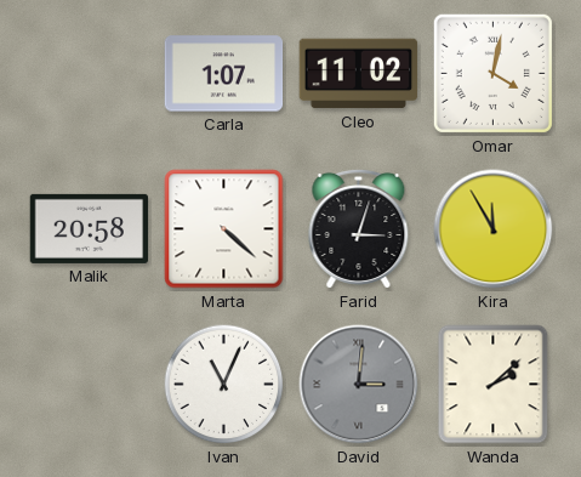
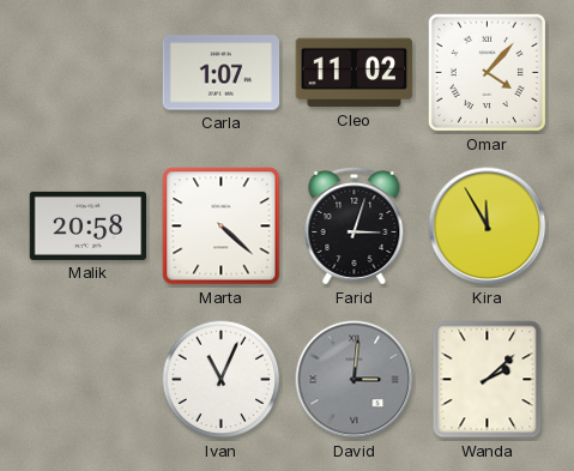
Omar: 4:02 -> 4:07 (487, 72)
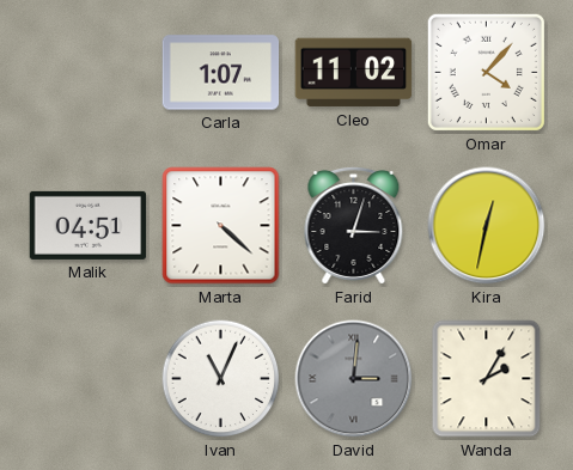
Malik: 20:58 -> 04:51 (89, 225)
Kira: 11:55 -> 12:32 (487, 226)
Wanda: 2:08 -> 2:05 (487, 379)
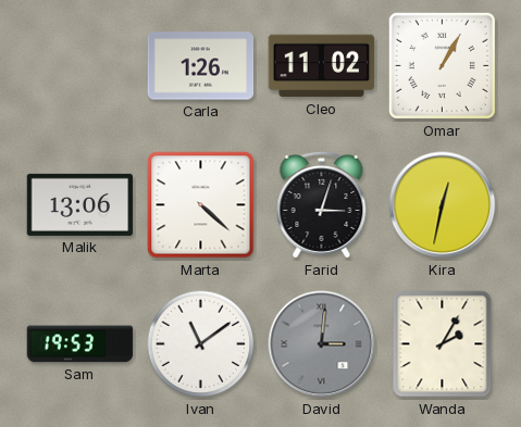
Carla: 1:07 -> 1:26 (201, 66)
Omar: 4:07 -> 1:05 (442, 65)
Malik: 04:51 -> 13:06 (80, 204)
Sam: none -> 19:53 (80, 344)
Ivan: 11:04 -> 11:09 (201, 344)
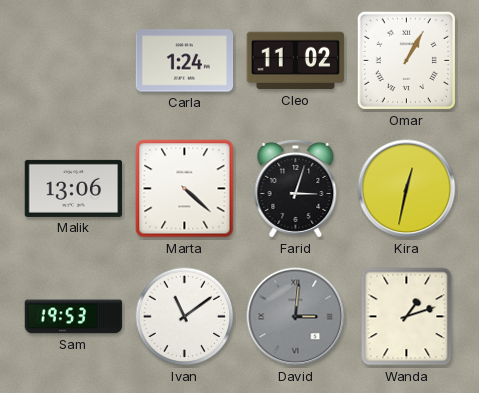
Carla: 1:26 -> 1:24 (185, 61)
Wanda: 2:05 -> 1:12 (407, 317)
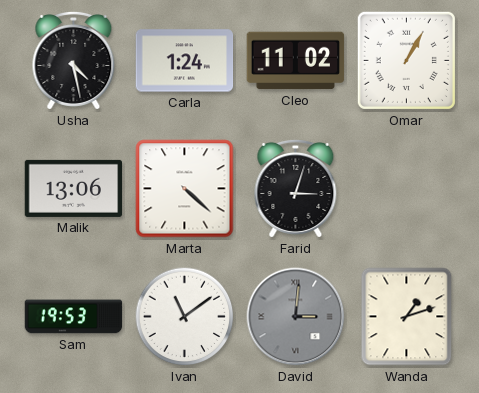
Usha: none -> 4:28 (74, 61)
Kira: 12:32 -> none (407, 189)
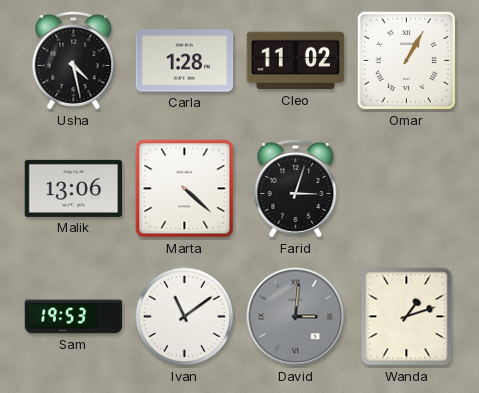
Carla: 1:24 -> 1:28 (185, 61)
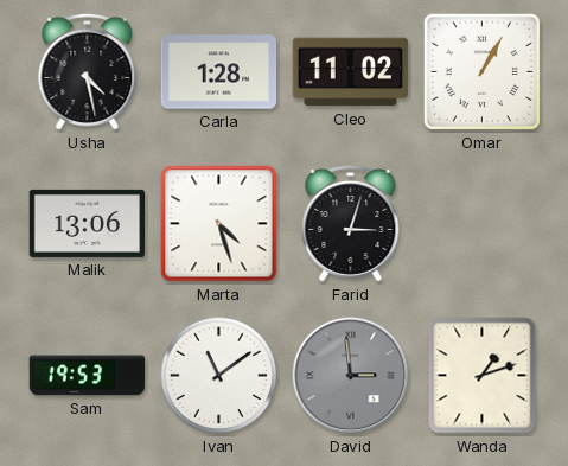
Marta: 4:22 -> 4:27 (219, 224)
David: 3:01 -> 2:59 (351, 376)
